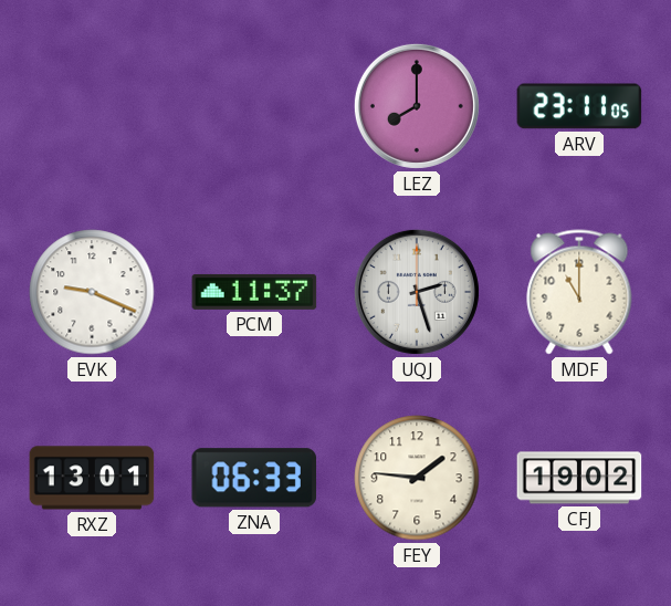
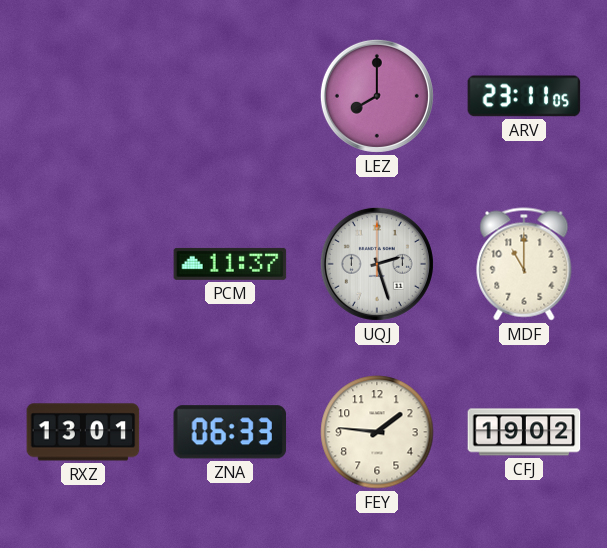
EVK: 9:19 -> none (92, 292)
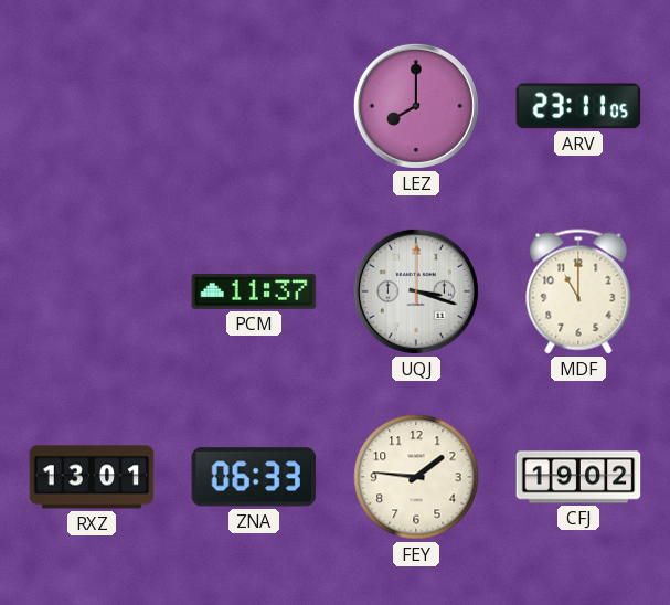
UQJ: 2:27 -> 3:18 (416, 291)
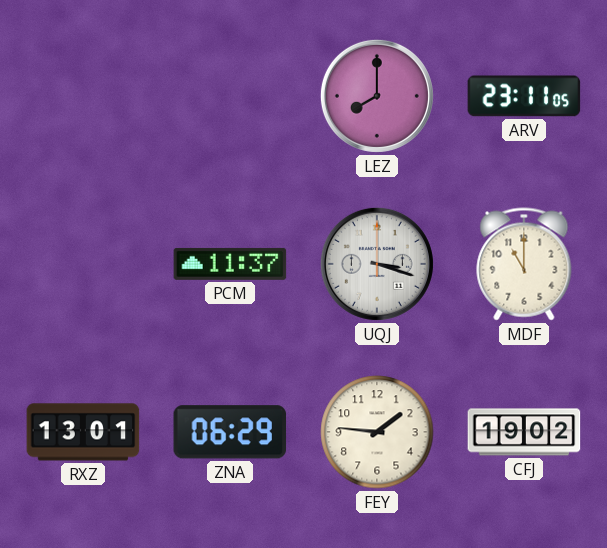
ZNA: 06:33 -> 06:29 (230, 432)
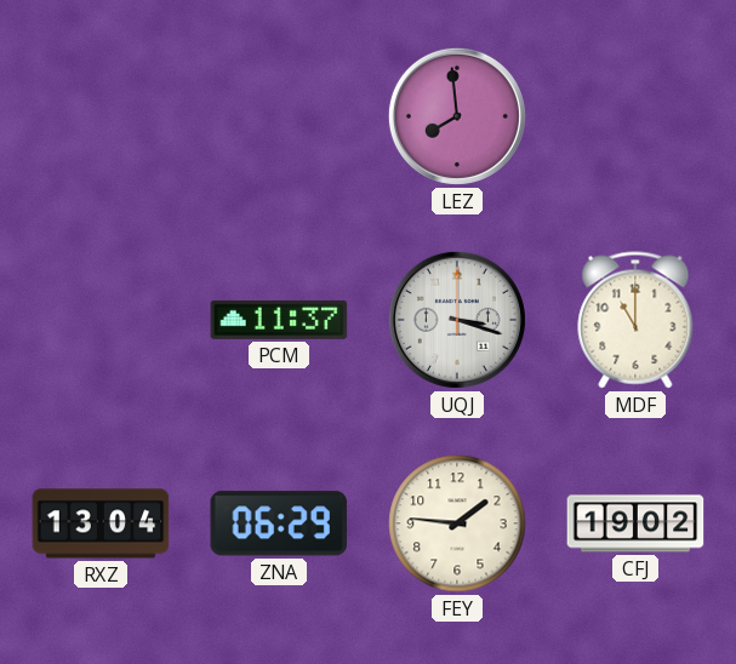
LEZ: 8:00 -> 7:59 (457, 116)
ARV: 23:11 -> none (524, 96)
RXZ: 13:01 -> 13:04 (101, 523)
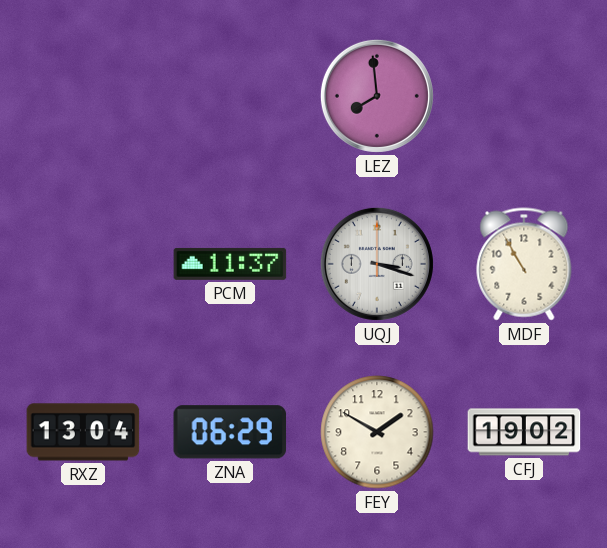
MDF: 11:00 -> 10:55 (524, 264)
FEY: 1:46 -> 1:50 (377, 432)
